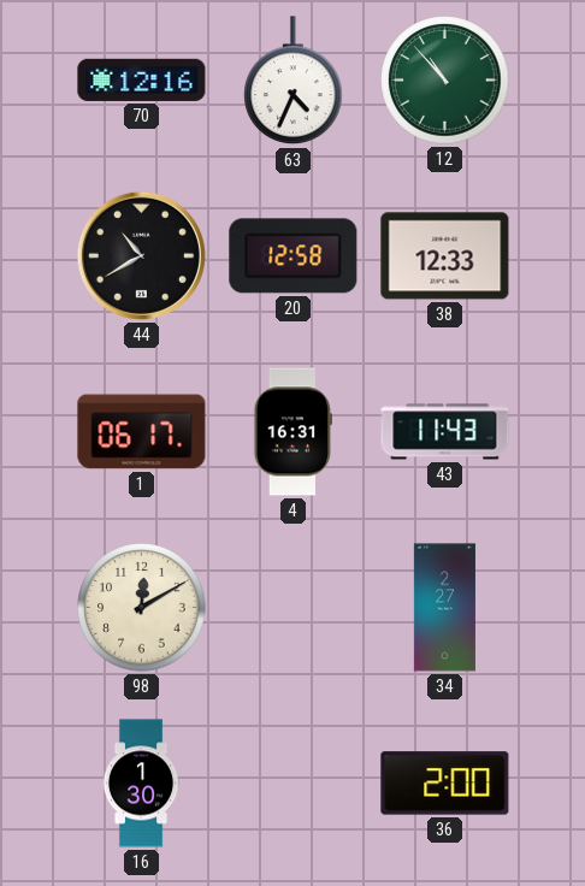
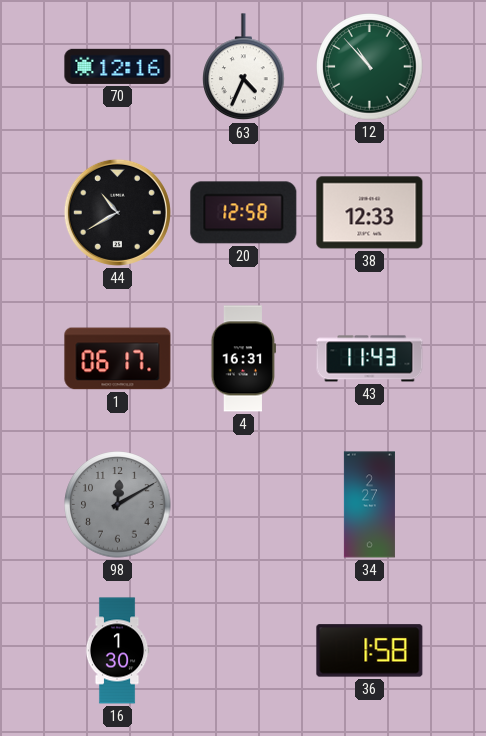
98 dial: cream -> grey (118, 505)
36: 2:00 -> 1:58 (370, 651)
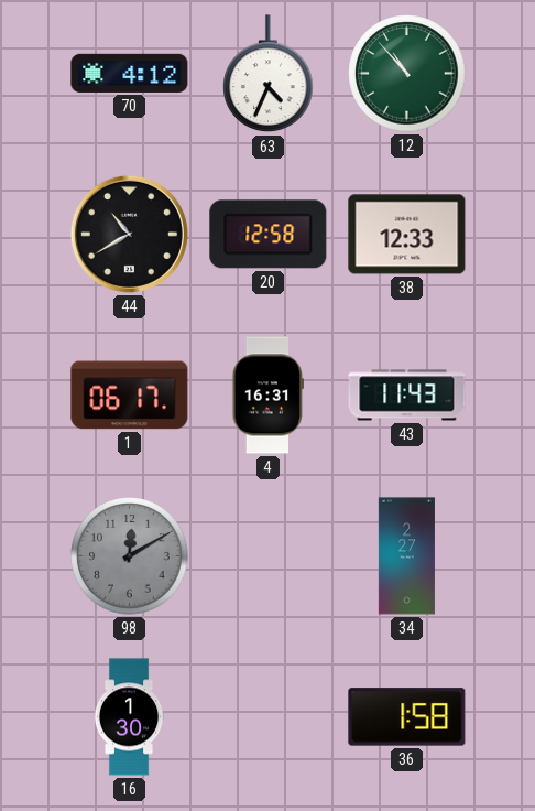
70: 12:16 -> 4:12 (130, 73)
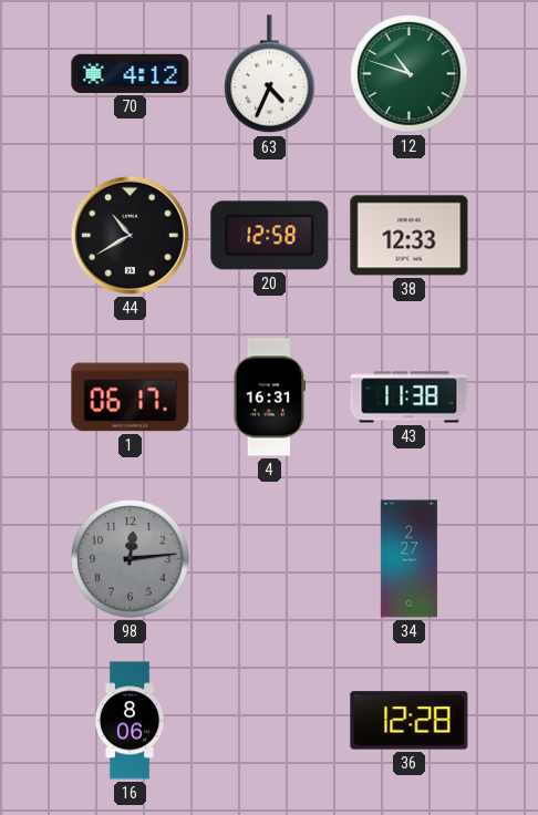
12: 10:53 -> 10:48 (410, 74)
43: 11:43 -> 11:38 (410, 398)
98: 12:10 -> 12:14 (131, 559)
16: 1:30 -> 8:06 (130, 721)
36: 1:58 -> 12:28 (410, 721)
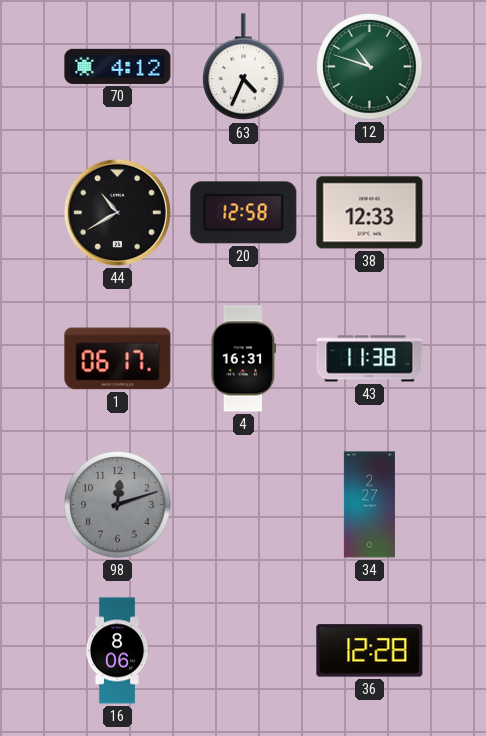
98: 12:14 -> 12:12 (118, 505)
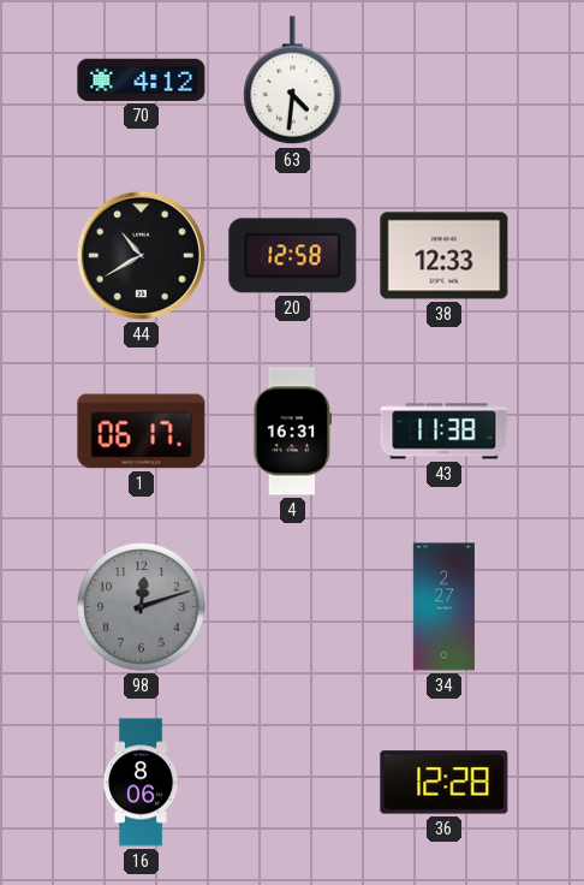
63: 4:34 -> 4:31 (293, 81)
12: 10:48 -> none (370, 67)
